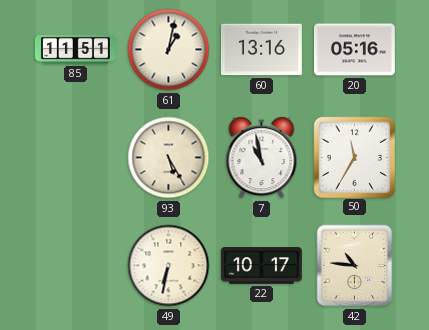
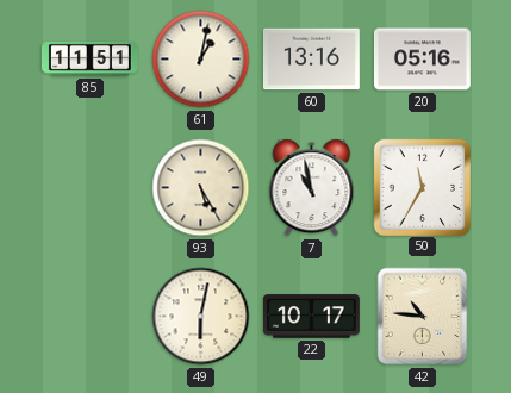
49: 6:32 -> 6:02 (201, 317)
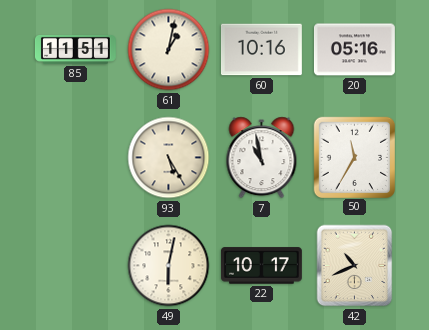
60: 13:16 -> 10:16 (261, 50)
42: 10:46 -> 10:41 (355, 266)
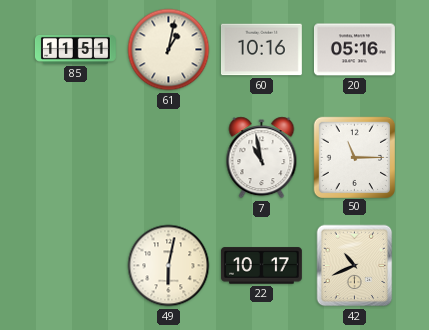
93: 5:25 -> none (169, 158)
50: 11:35 -> 11:15 (354, 157)
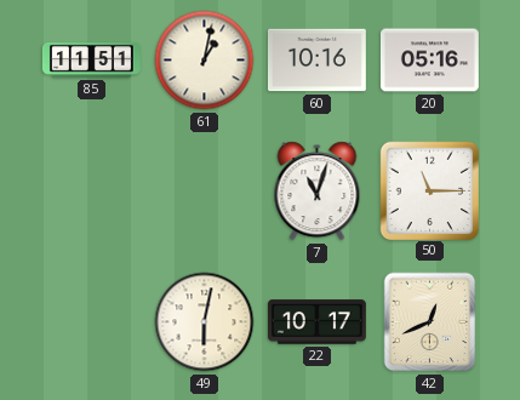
7: 10:58 -> 11:03 (318, 192)
42: 10:41 -> 12:41 (430, 322)
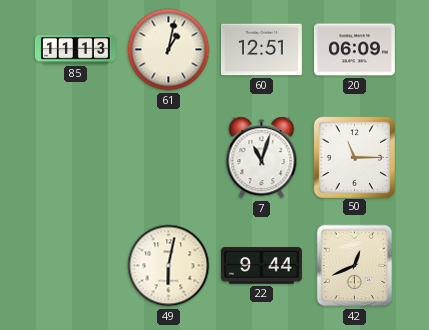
85: 11:51 -> 11:13 (75, 50)
60: 10:16 -> 12:51 (261, 50)
20: 05:16 -> 06:09 (354, 50)
22: 10:17 -> 9:44 (261, 266)
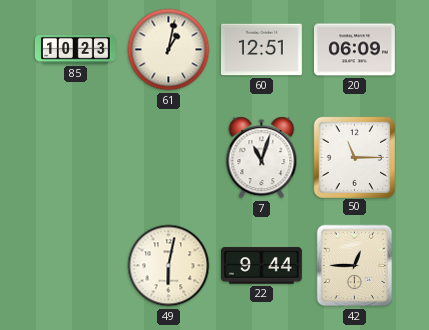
85: 11:13 -> 10:23 (75, 50)
42: 12:41 -> 12:45 (355, 266)
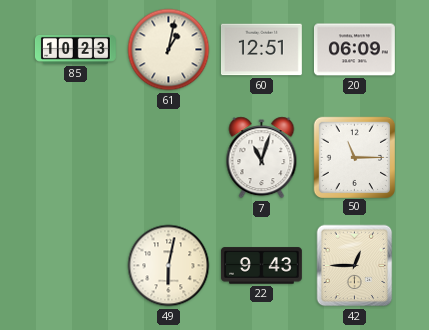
22: 9:44 -> 9:43 (261, 266)
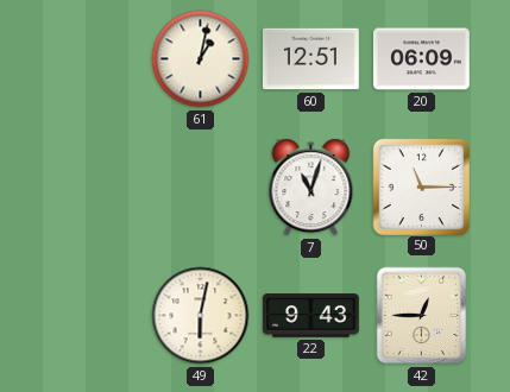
85: 10:23 -> none (75, 50)
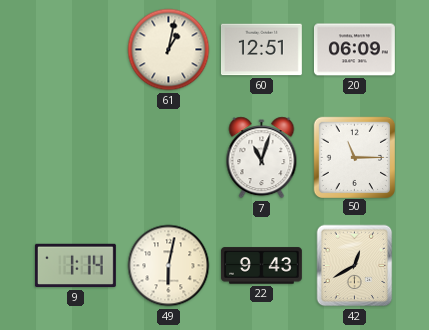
9: none -> 1:14 (75, 266)
42: 12:45 -> 12:40 (355, 266)
